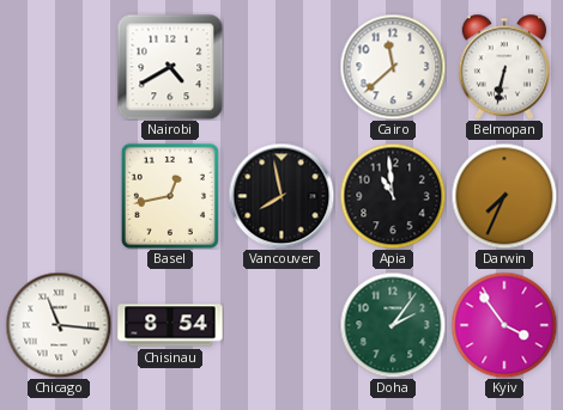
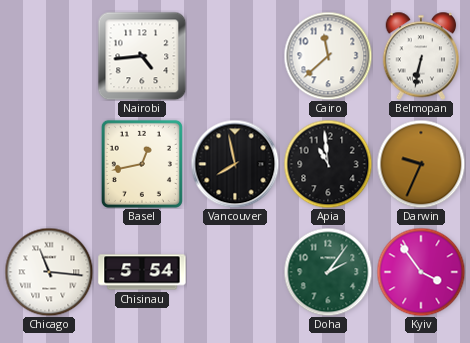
Nairobi: 4:40 -> 4:44 (142, 56)
Darwin: 7:34 -> 9:34 (421, 164)
Chisinau: 8:54 -> 5:54 (142, 272)
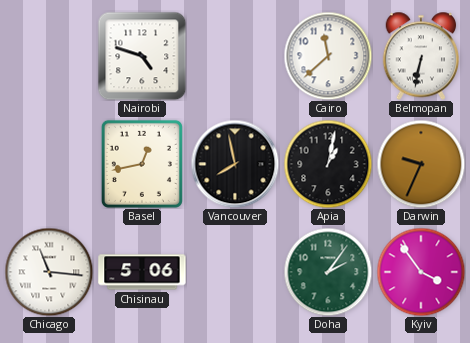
Nairobi: 4:44 -> 4:48 (142, 56)
Apia: 10:59 -> 1:02 (328, 164)
Chisinau: 5:54 -> 5:06 (142, 272)
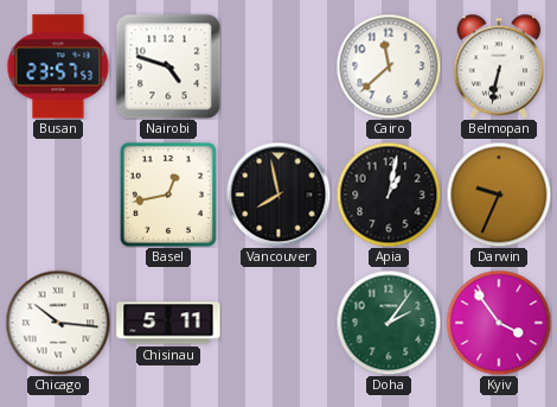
Busan: none -> 23:57 (58, 66)
Chicago: 11:16 -> 10:16 (58, 323)
Chisinau: 5:06 -> 5:11 (168, 323)
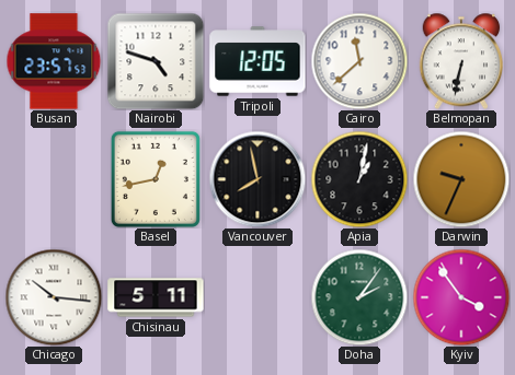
Tripoli: none -> 12:05 (257, 61)
